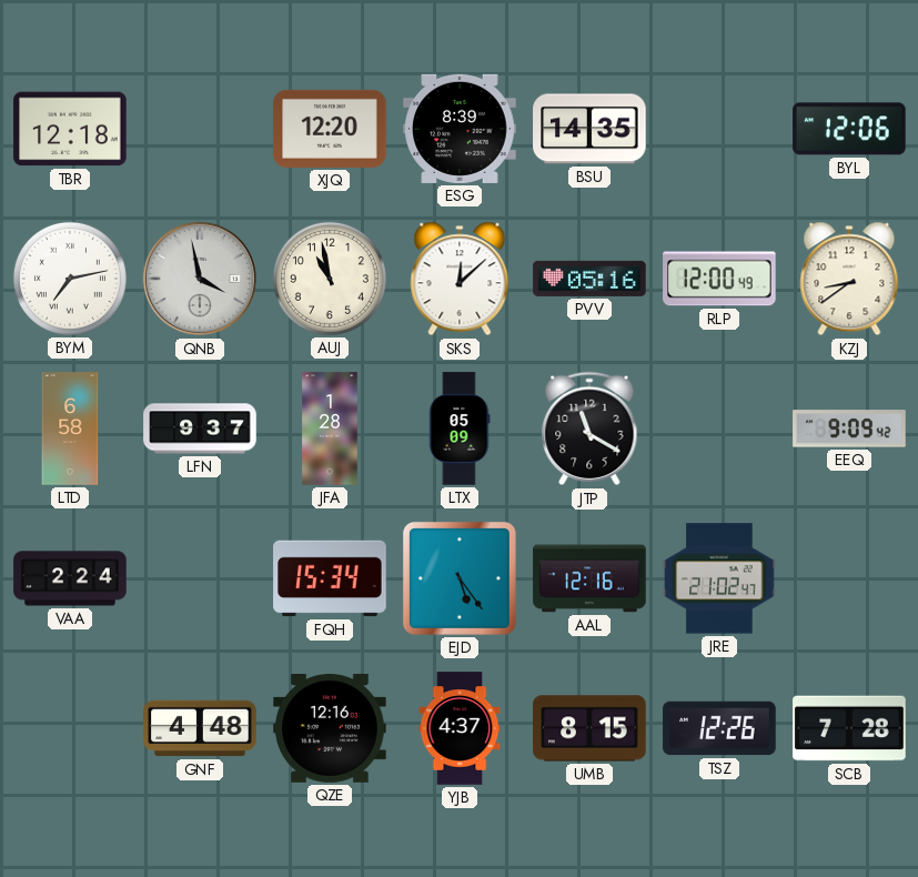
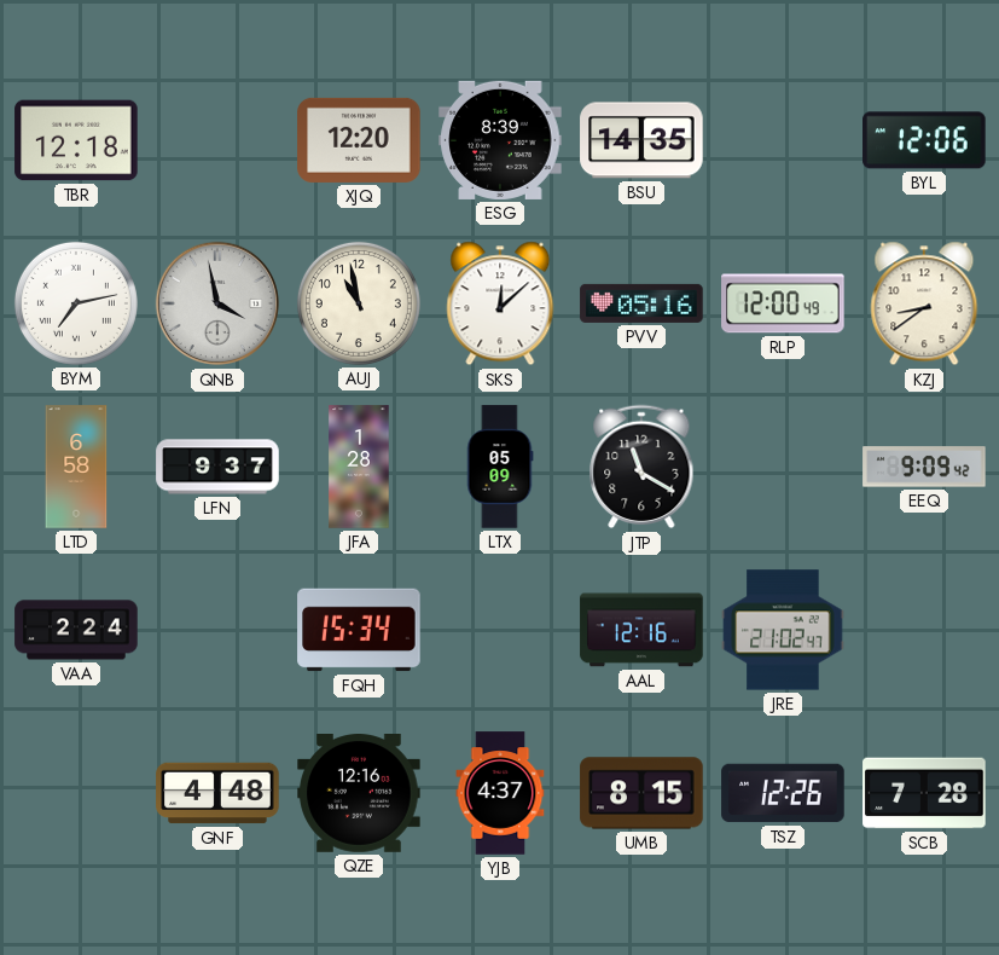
EJD: 5:24 -> none (460, 578)
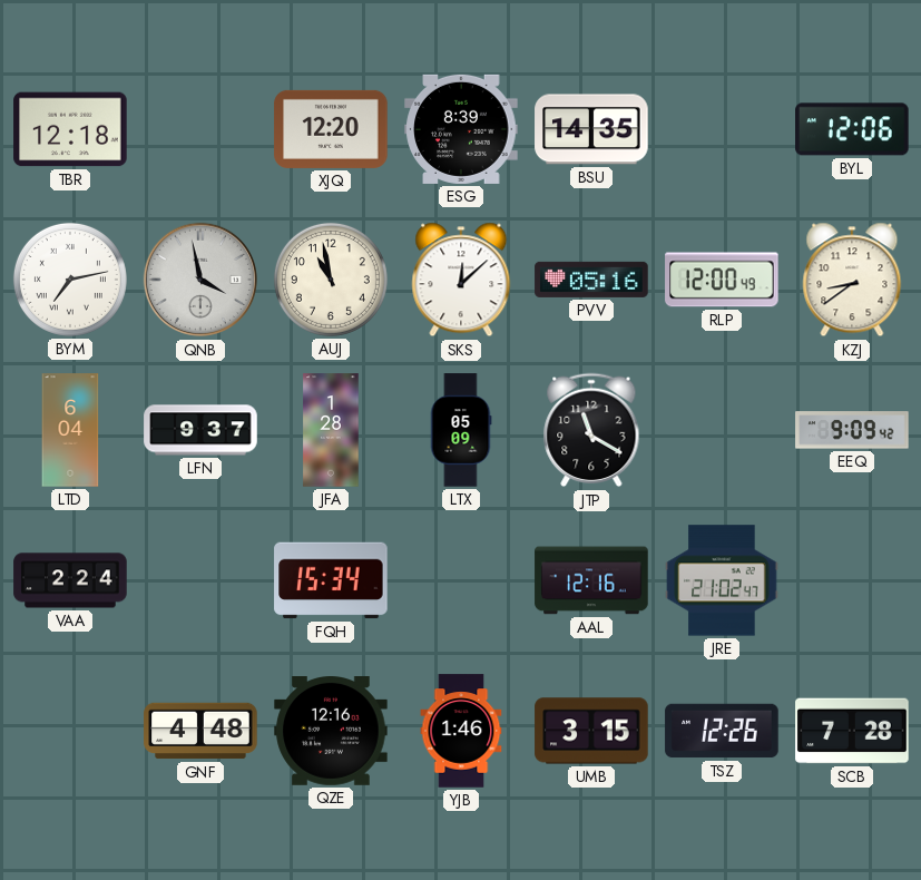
LTD: 6:58 -> 6:04 (70, 430)
YJB: 4:37 -> 1:46 (461, 731)
UMB: 8:15 -> 3:15 (591, 731)
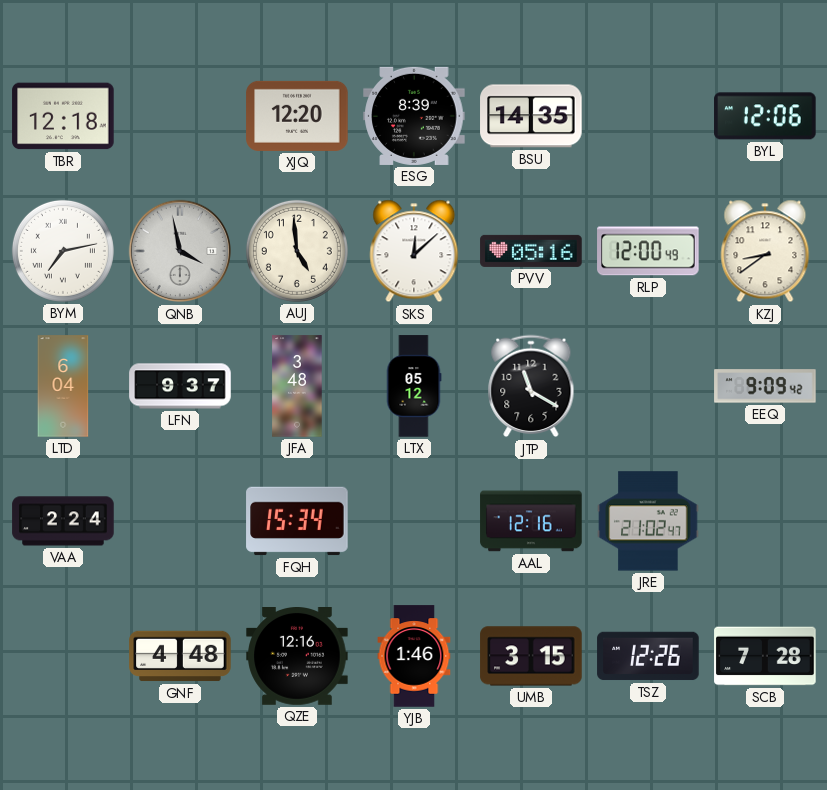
AUJ: 10:58 -> 4:59 (297, 251)
JFA: 1:28 -> 3:48 (297, 386)
LTX: 05:09 -> 05:12 (414, 386)
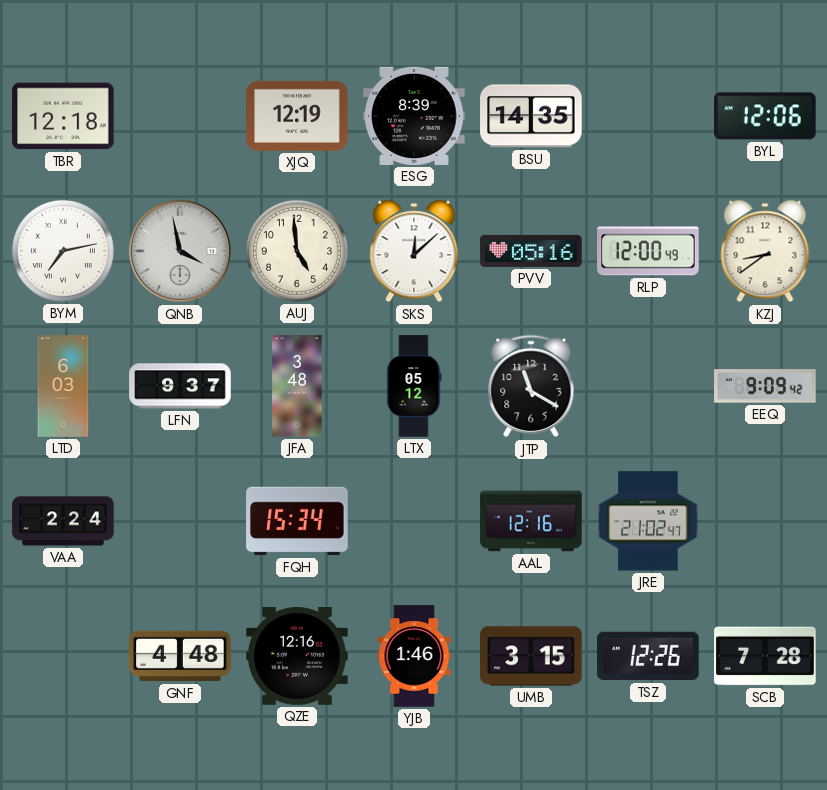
XJQ: 12:20 -> 12:19 (297, 116)
LTD: 6:04 -> 6:03 (63, 386)
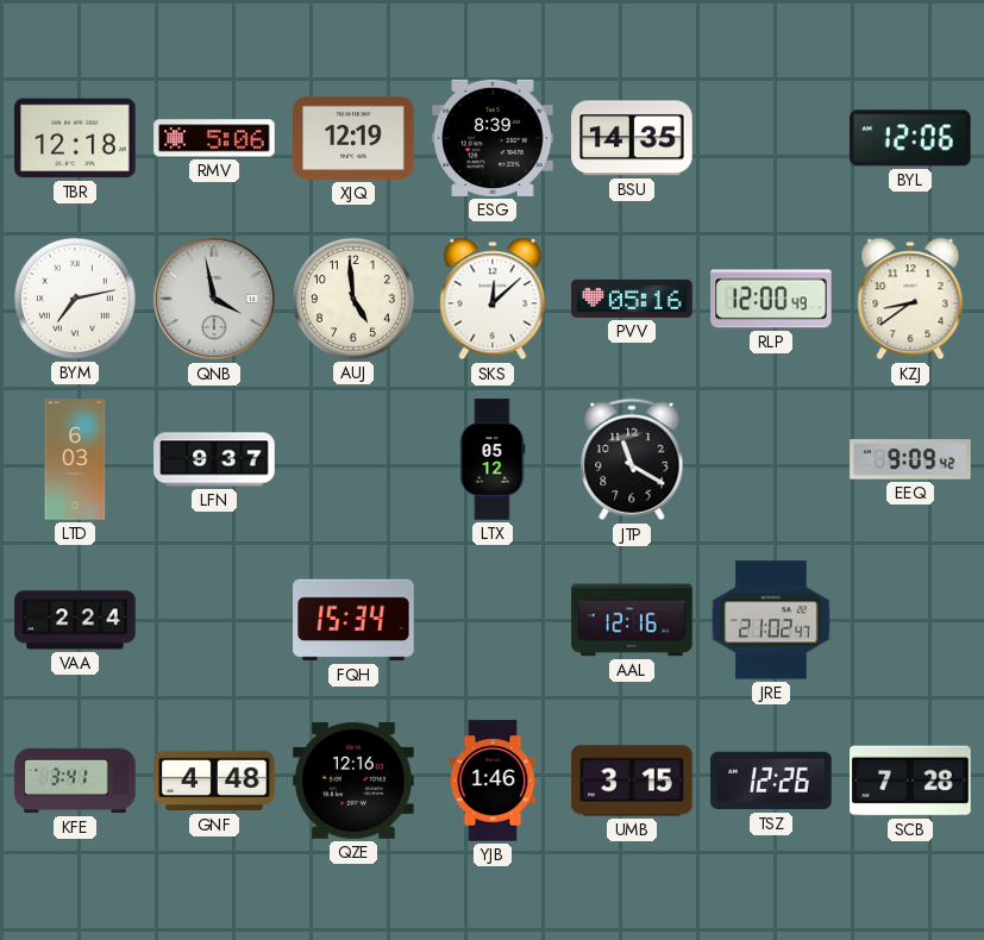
RMV: none -> 5:06 (214, 138)
JFA: 3:48 -> none (297, 386)
KFE: none -> 3:41 (75, 781)
